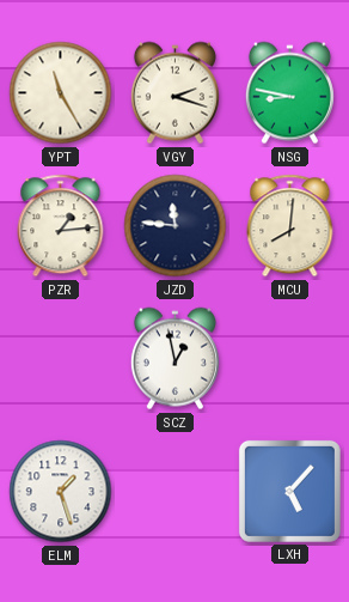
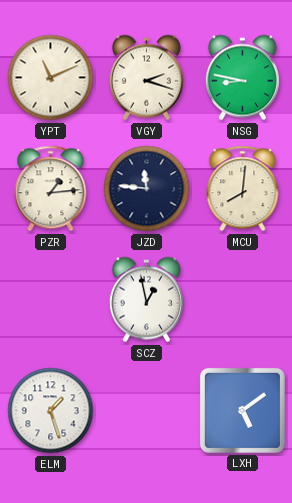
YPT: 11:25 -> 11:11 (51, 78)
LXH: 5:07 -> 5:09 (242, 410)
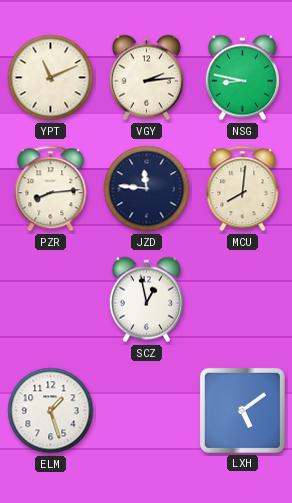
VGY: 2:18 -> 2:14 (146, 78)
PZR: 1:14 -> 8:14 (51, 189)
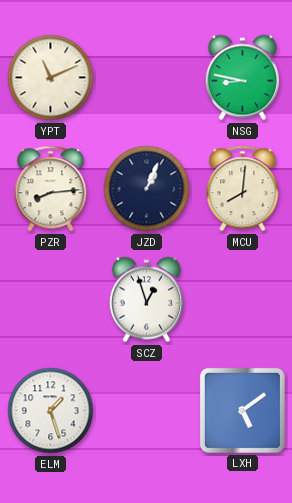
VGY: 2:14 -> none (146, 78)
JZD: 11:46 -> 1:04 (147, 189)
SCZ: 12:58 -> 12:57 (146, 300)
